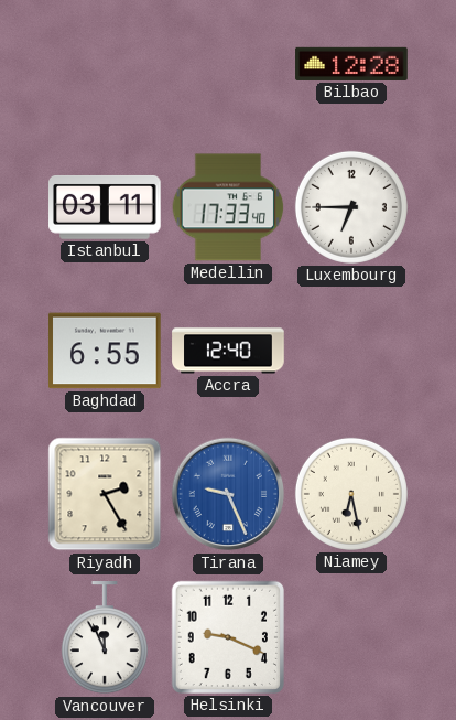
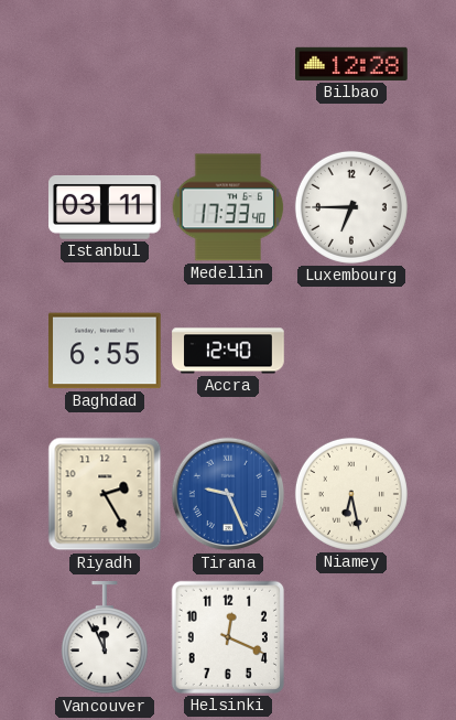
Helsinki: 9:19 -> 12:19 (228, 637)
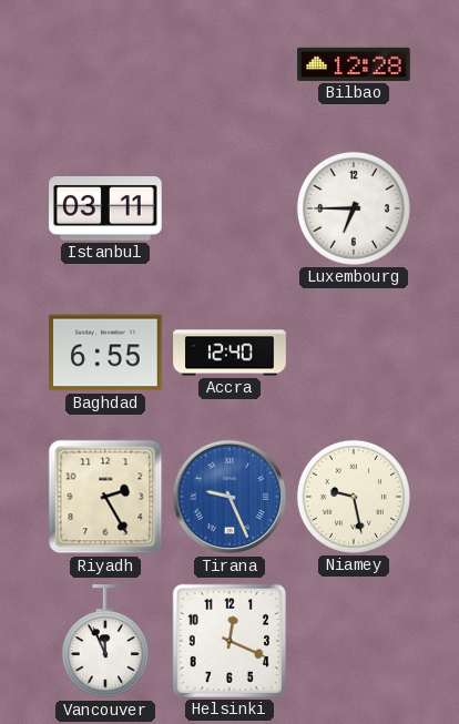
Medellin: 17:33 -> none (228, 207)
Niamey: 6:28 -> 9:28 (354, 497)
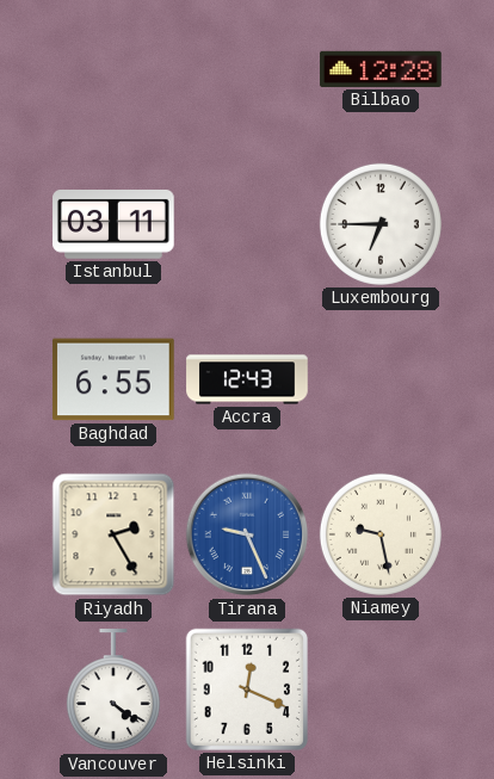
Accra: 12:40 -> 12:43 (247, 379)
Vancouver: 11:56 -> 4:21 (113, 691)
